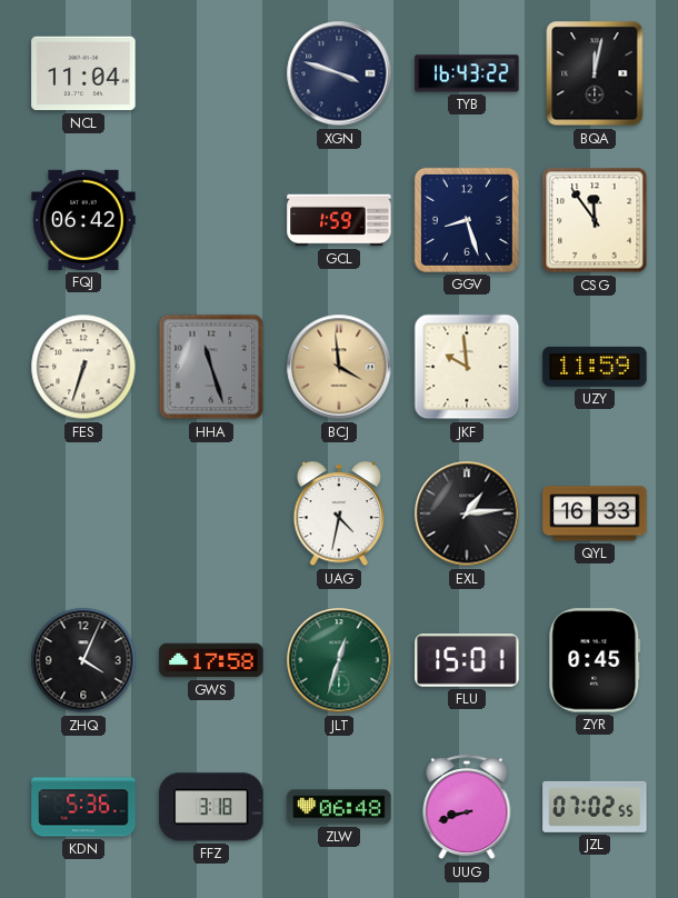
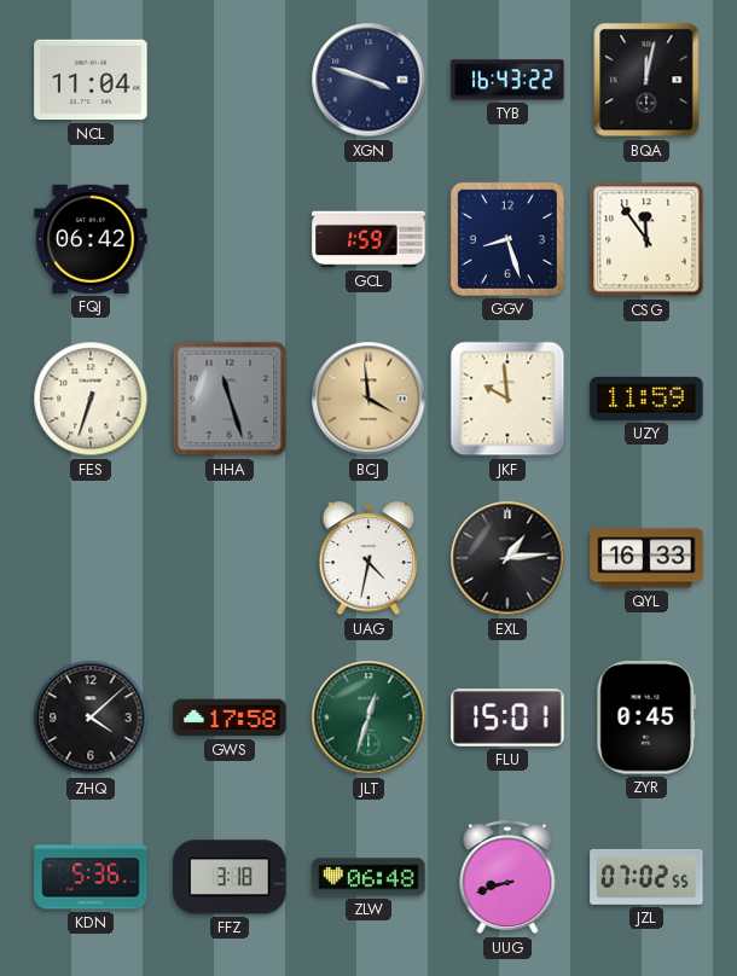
ZHQ: 4:04 -> 4:08 (91, 718)
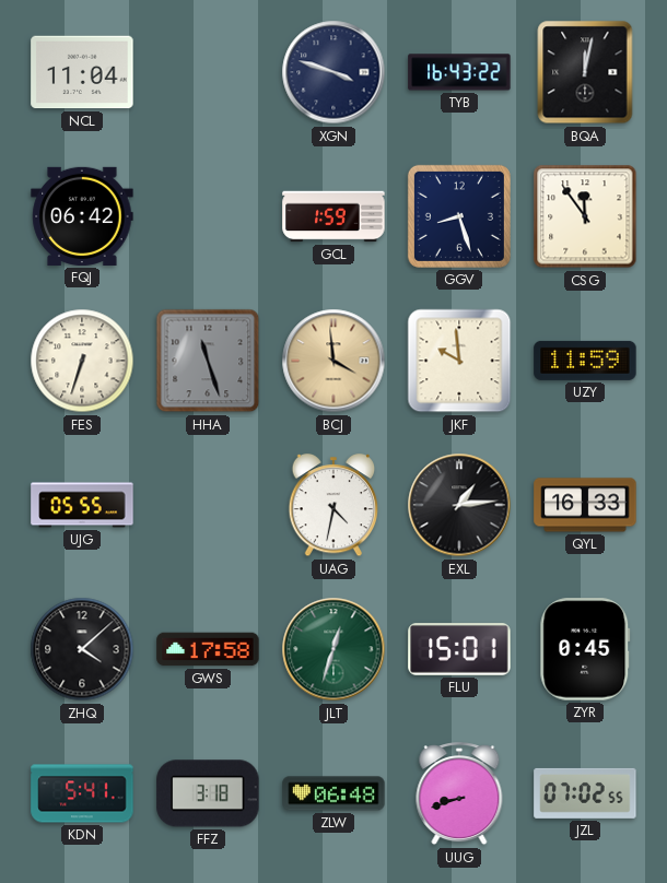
UJG: none -> 05:55 (82, 505)
KDN: 5:36 -> 5:41 (82, 793)
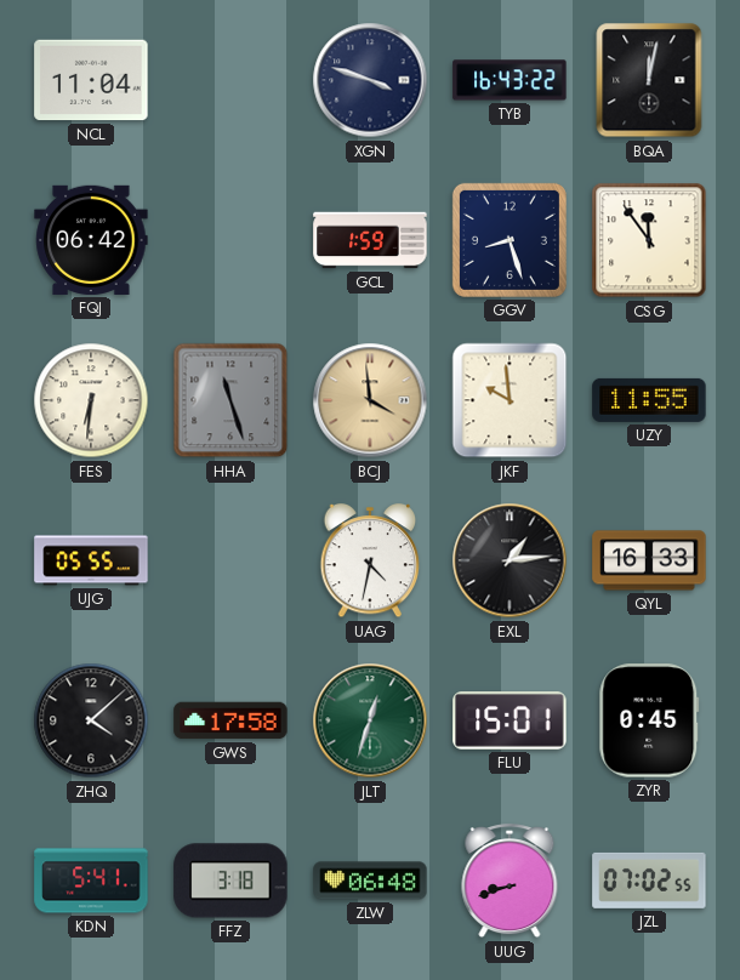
FES: 6:33 -> 6:31 (91, 400)
UZY: 11:59 -> 11:55 (649, 400)
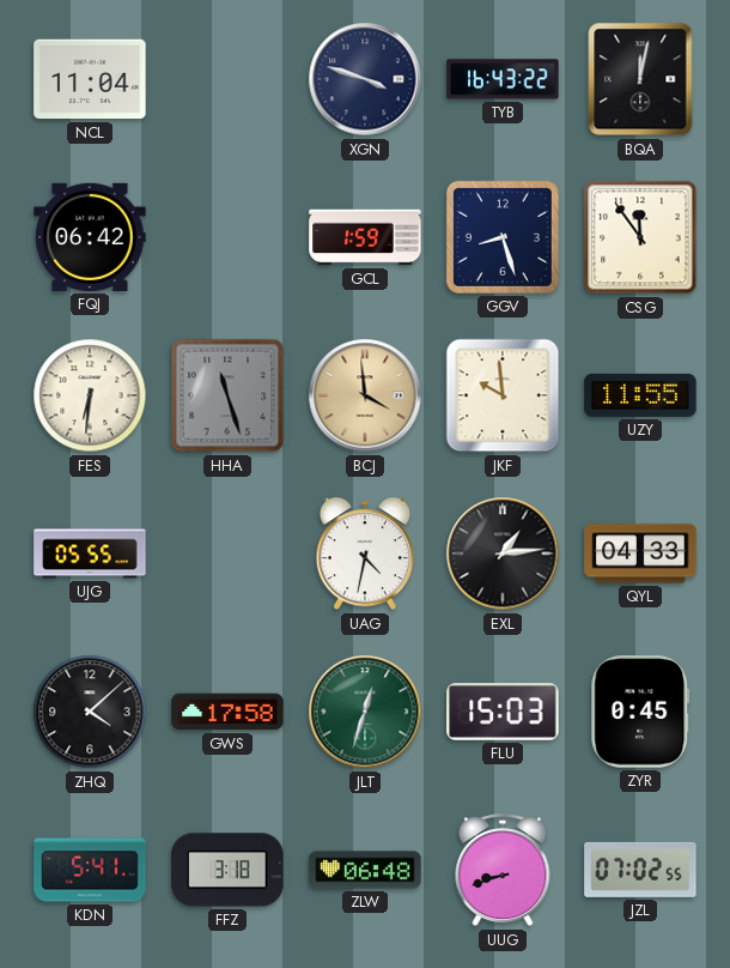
QYL: 16:33 -> 04:33 (640, 553)
FLU: 15:01 -> 15:03 (503, 712)
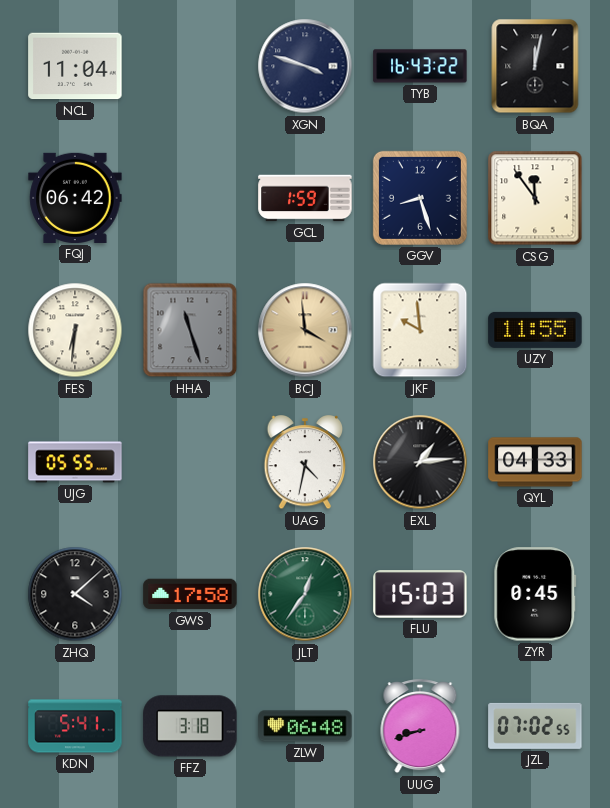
JLT: 12:33 -> 12:36 (305, 594)
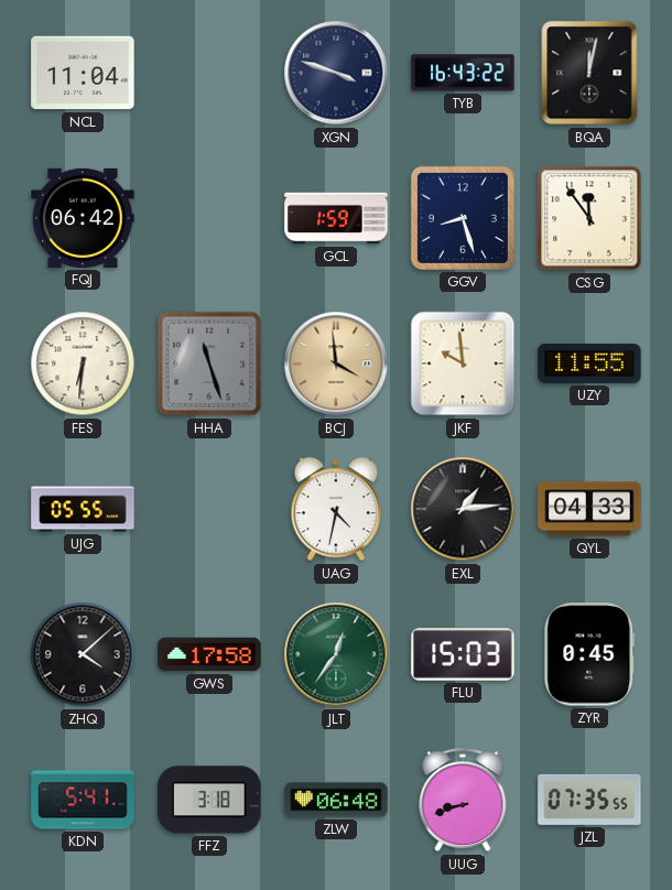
JZL: 07:02 -> 07:35 (589, 800)
